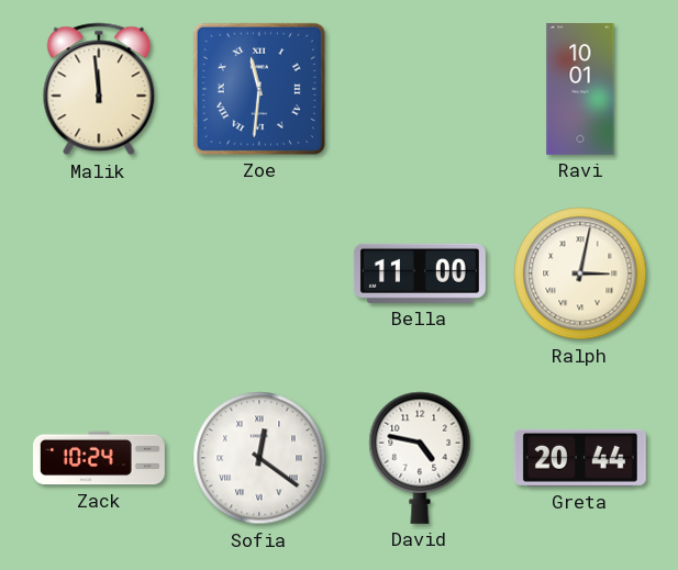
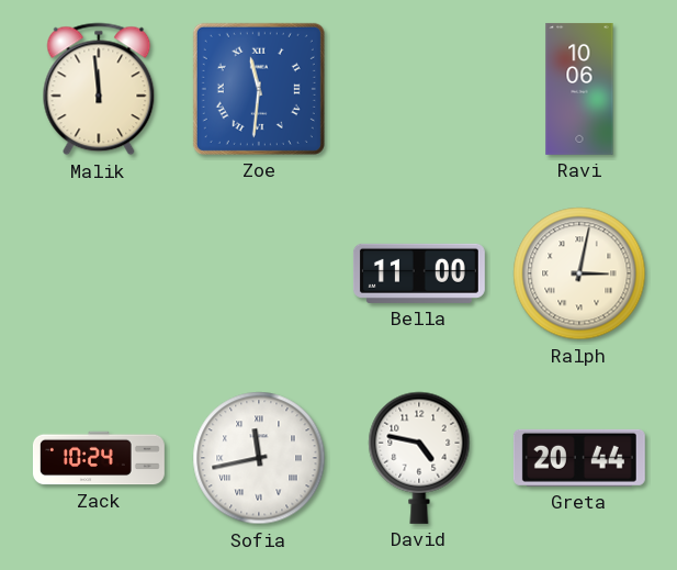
Ravi: 10:01 -> 10:06 (579, 89)
Sofia: 12:21 -> 11:43 (259, 458)
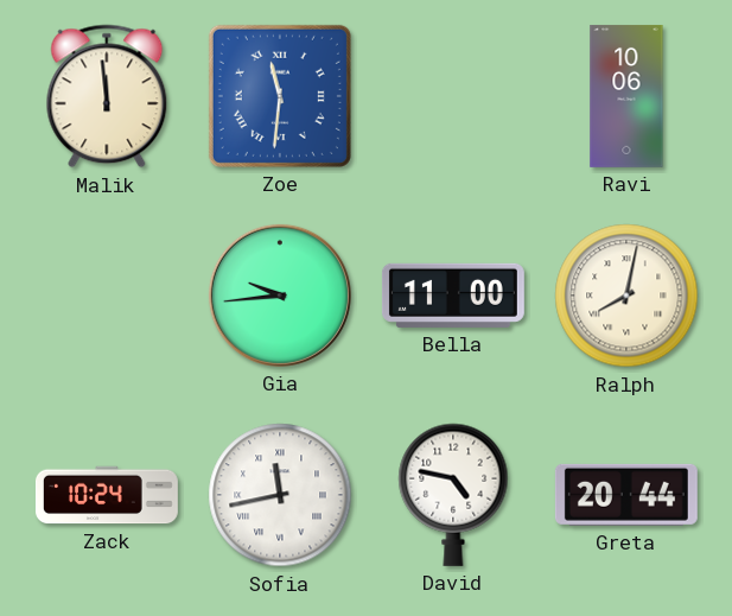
Gia: none -> 9:44 (280, 296)
Ralph: 3:02 -> 8:02 (626, 296)
